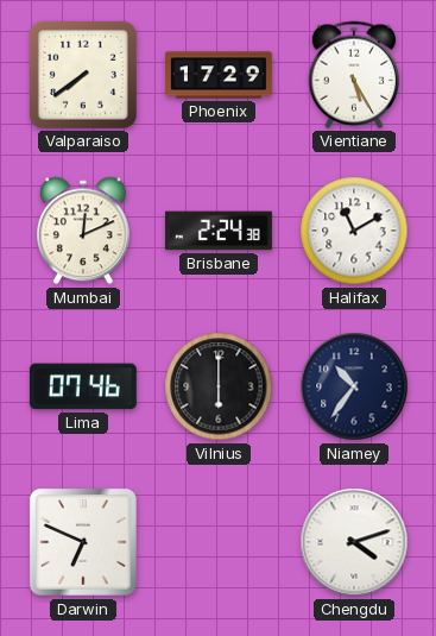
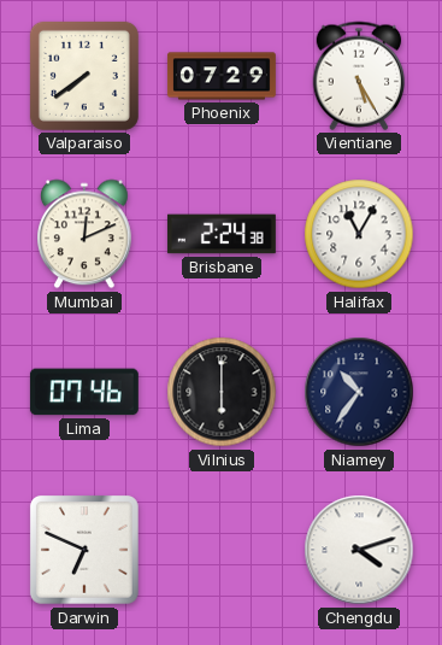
Phoenix: 17:29 -> 07:29 (222, 76)
Halifax: 11:10 -> 11:05 (359, 234)
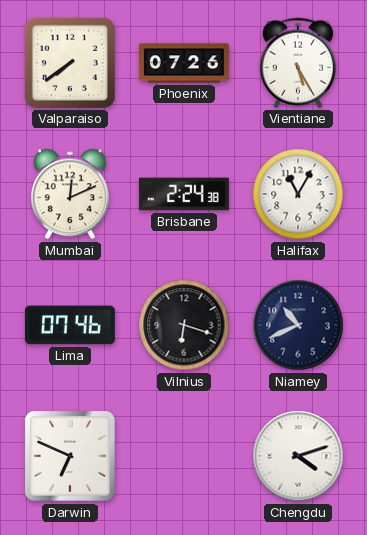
Phoenix: 07:29 -> 07:26 (184, 63)
Vilnius: 6:00 -> 6:18 (184, 325)
Niamey: 10:36 -> 10:41 (298, 325)
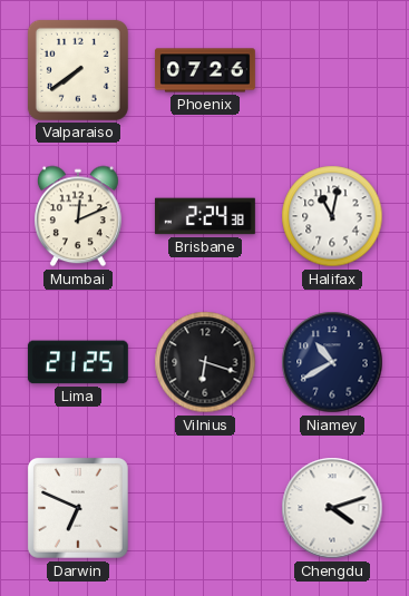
Vientiane: 5:25 -> none (298, 63)
Halifax: 11:05 -> 11:02 (332, 216)
Lima: 07:46 -> 21:25 (78, 362)
Niamey: 10:41 -> 10:40 (332, 362)
